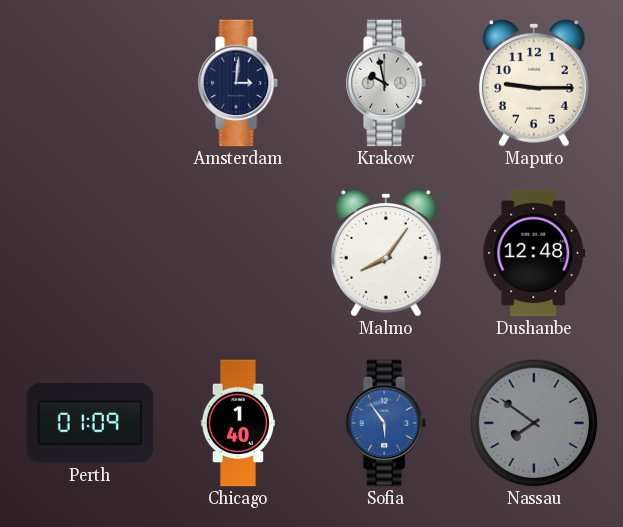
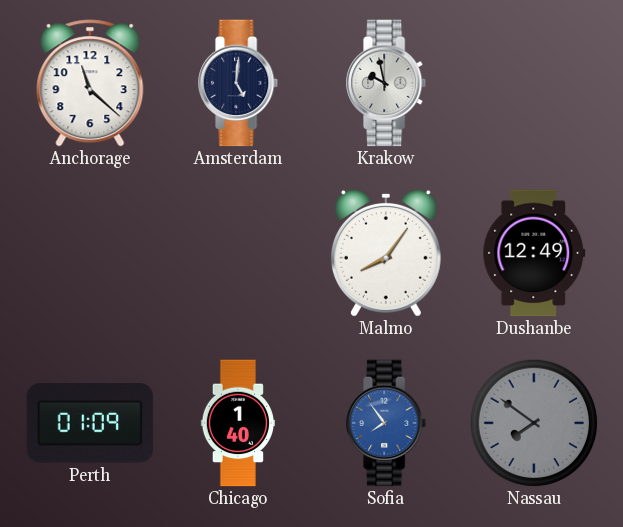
Anchorage: none -> 11:22 (90, 83)
Amsterdam: 3:01 -> 5:01 (239, 83)
Maputo: 9:15 -> none (534, 83)
Dushanbe: 12:48 -> 12:49 (534, 253)
Sofia: 5:54 -> 7:54 (387, 423)
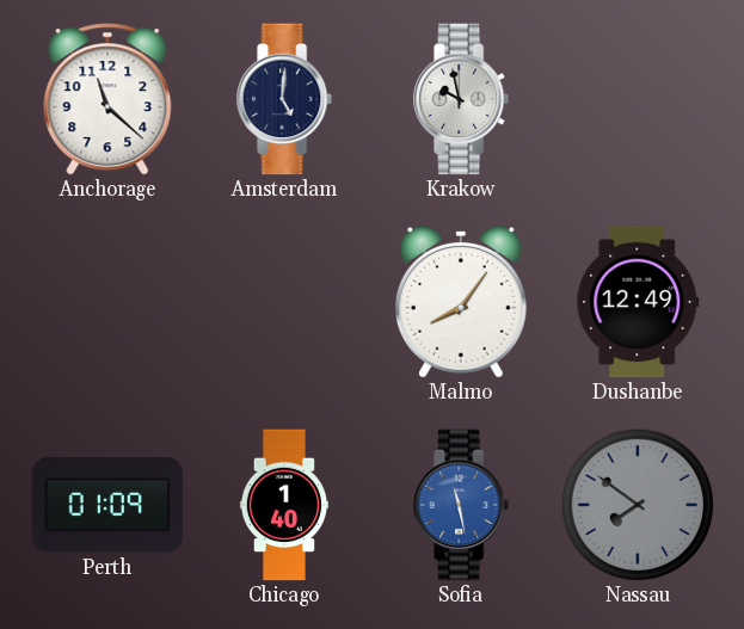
Sofia: 7:54 -> 11:28 (462, 505)
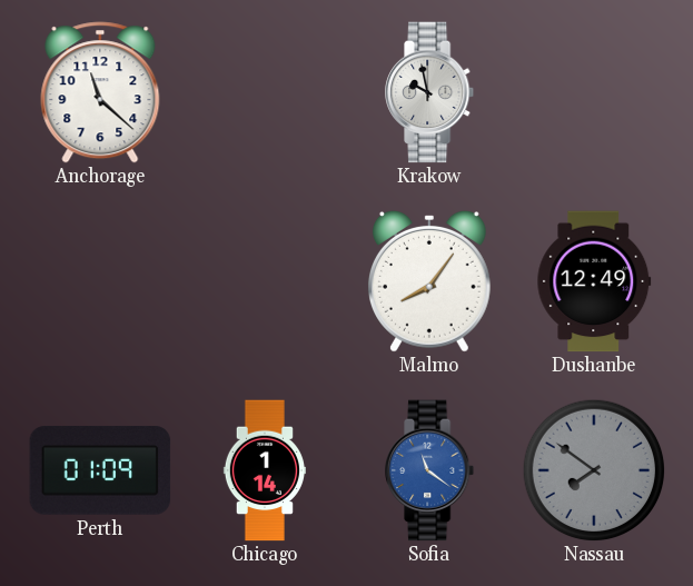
Amsterdam: 5:01 -> none (285, 99)
Chicago: 1:40 -> 1:14 (264, 470)
Sofia: 11:28 -> 11:21 (430, 470)
